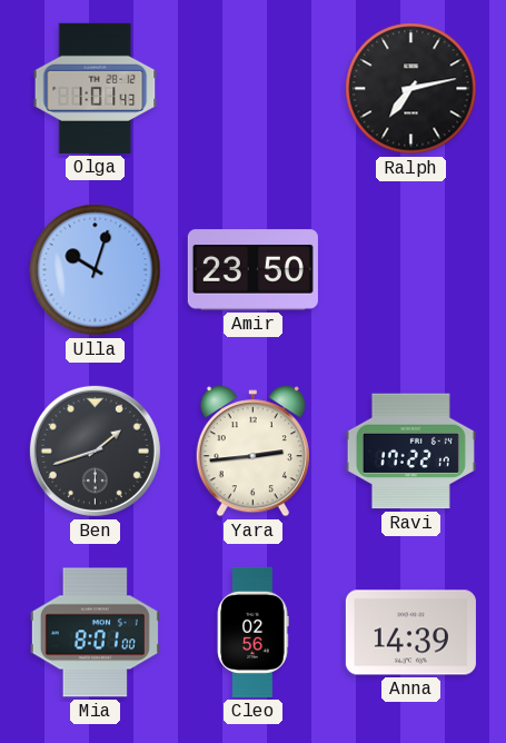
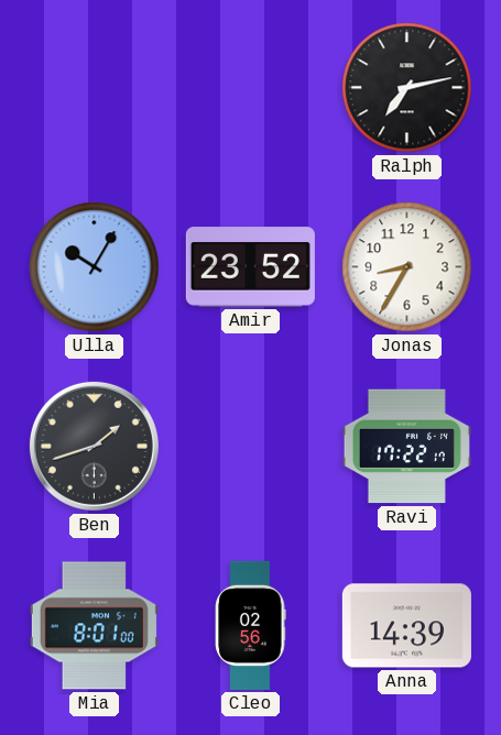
Olga: 1:01 -> none (96, 88)
Ulla: 10:03 -> 10:05 (95, 267)
Amir: 23:50 -> 23:52 (250, 267)
Jonas: none -> 8:35 (407, 267)
Yara: 2:44 -> none (252, 452)
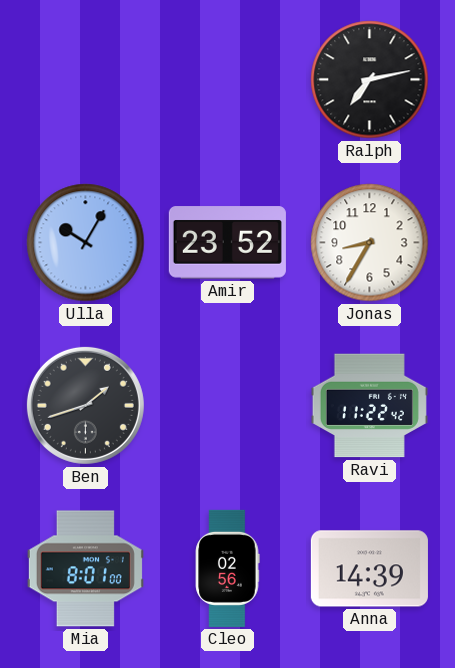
Ravi: 17:22 -> 11:22 (369, 406)
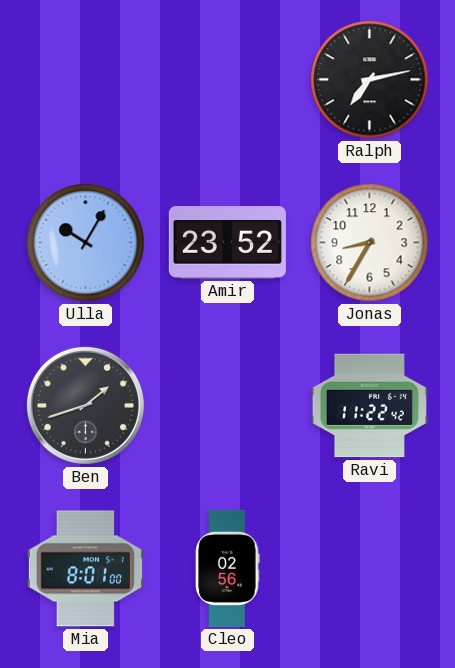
Anna: 14:39 -> none (369, 569)
